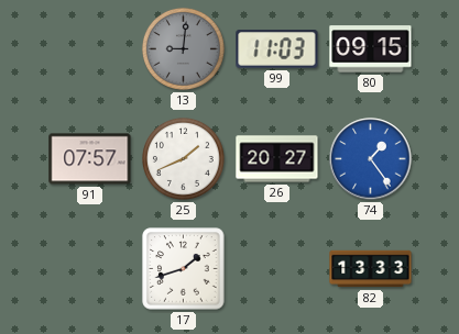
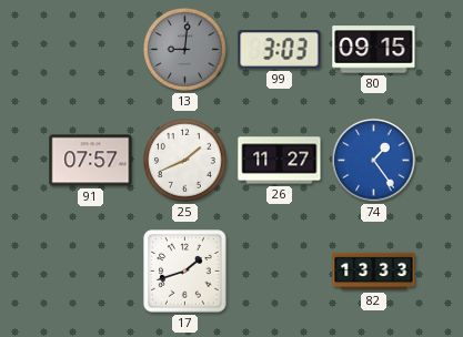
99: 11:03 -> 3:03 (280, 50)
26: 20:27 -> 11:27 (280, 161)
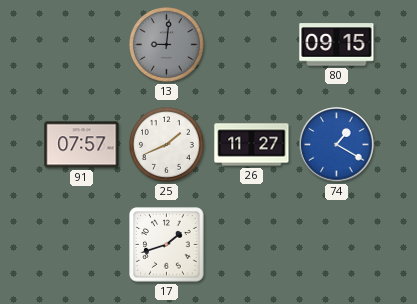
99: 3:03 -> none (280, 50)
74: 1:24 -> 1:20 (337, 145)
82: 13:33 -> none (374, 272)
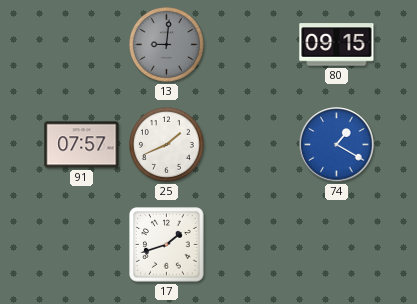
26: 11:27 -> none (252, 145)
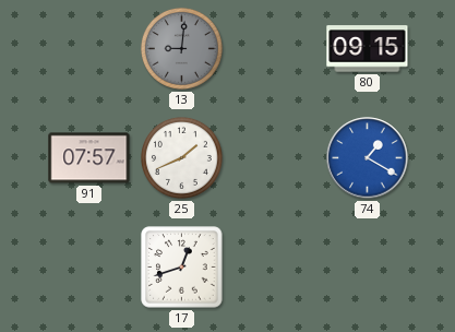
17: 1:42 -> 12:42 (182, 268)
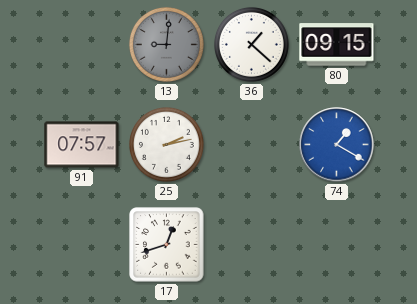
36: none -> 1:22 (251, 44)
25: 1:41 -> 2:13 (166, 144)
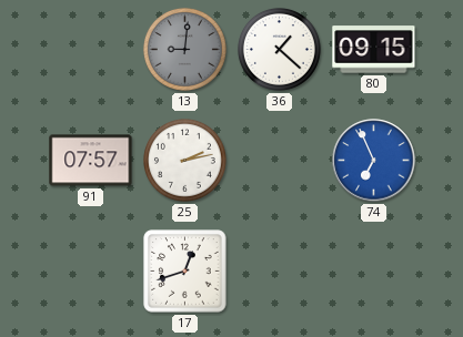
74: 1:20 -> 6:56 (374, 161)
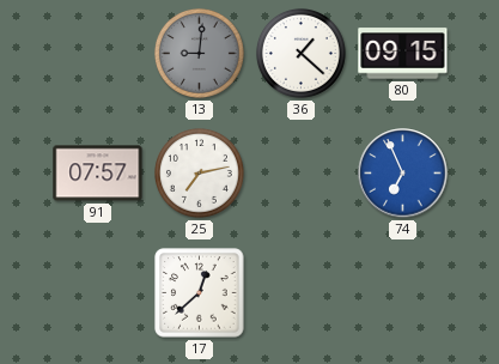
25: 2:13 -> 7:13 (199, 172)
17: 12:42 -> 12:38 (200, 293)
